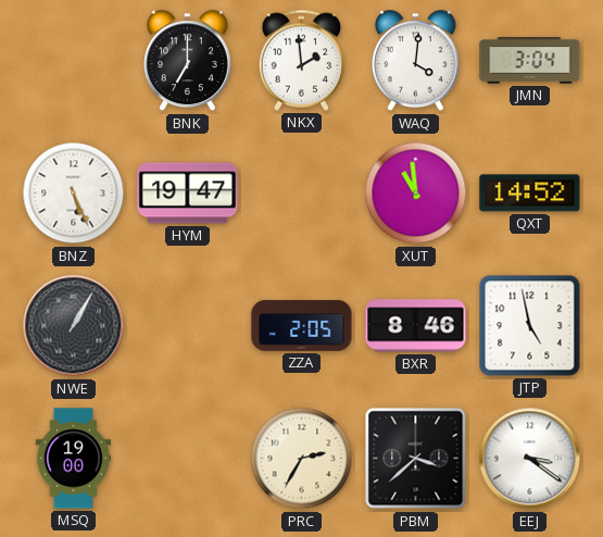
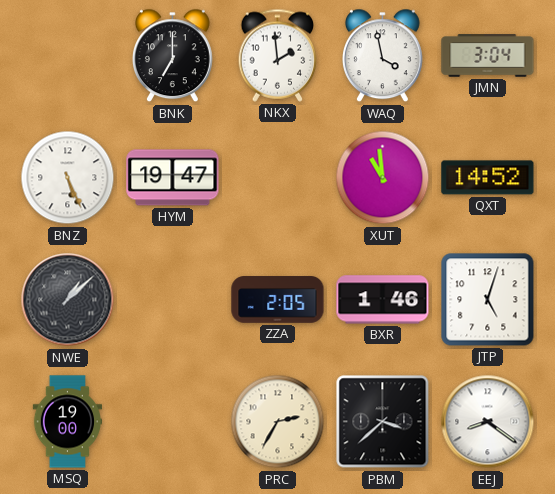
WAQ: 4:01 -> 3:58 (382, 56)
NWE: 1:05 -> 1:08 (68, 300)
BXR: 8:46 -> 1:46 (383, 300)
JTP: 4:58 -> 5:03 (488, 300)
EEJ: 3:21 -> 8:21 (488, 422)
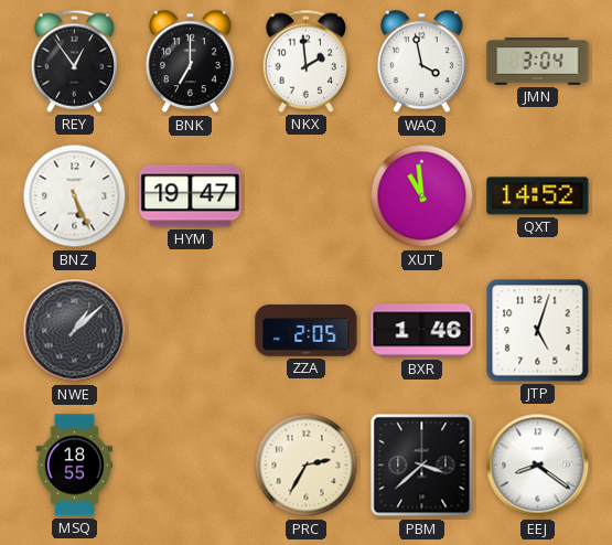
REY: none -> 12:54 (75, 61)
MSQ: 19:00 -> 18:55 (75, 466)
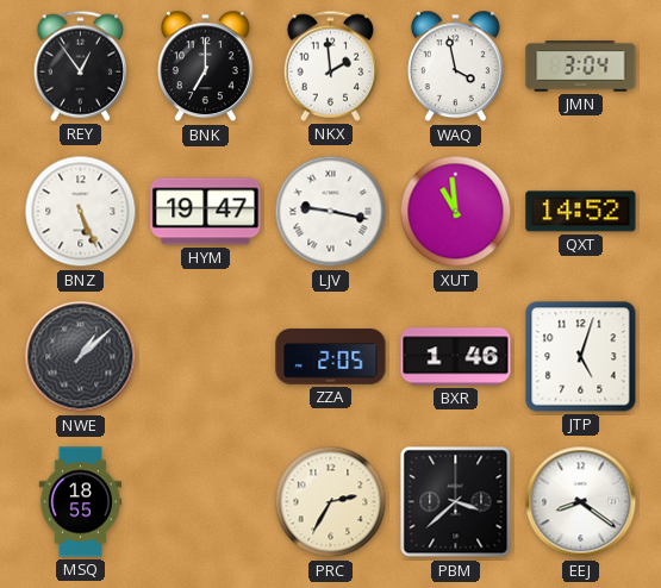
LJV: none -> 9:17 (331, 212)
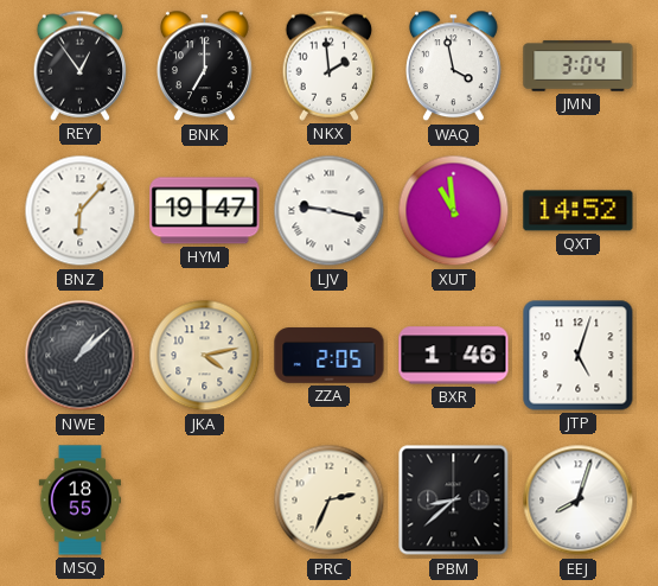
BNZ: 5:26 -> 6:07 (81, 211)
JKA: none -> 4:13 (205, 356)
PRC: 2:35 -> 2:34 (330, 501)
PBM: 3:38 -> 8:38 (454, 501)
EEJ: 8:21 -> 8:03 (579, 501)
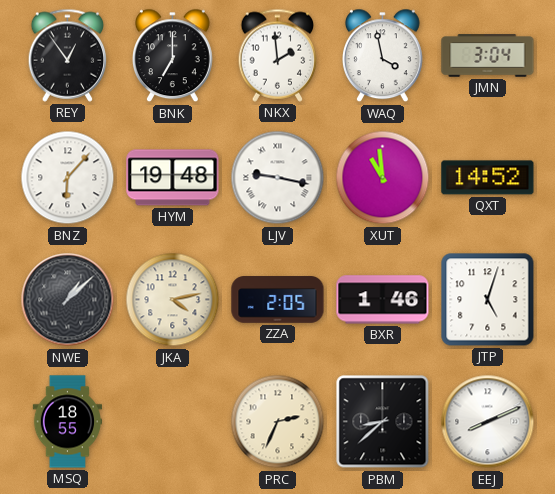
HYM: 19:47 -> 19:48 (173, 178)
EEJ: 8:03 -> 8:11 (488, 422)
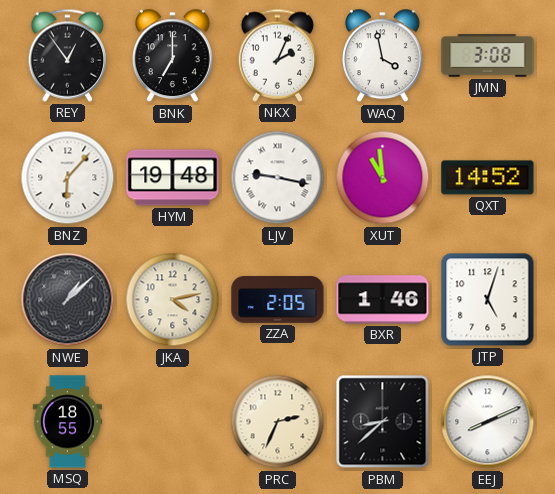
NKX: 1:59 -> 2:04 (278, 55)
JMN: 3:04 -> 3:08 (488, 56)
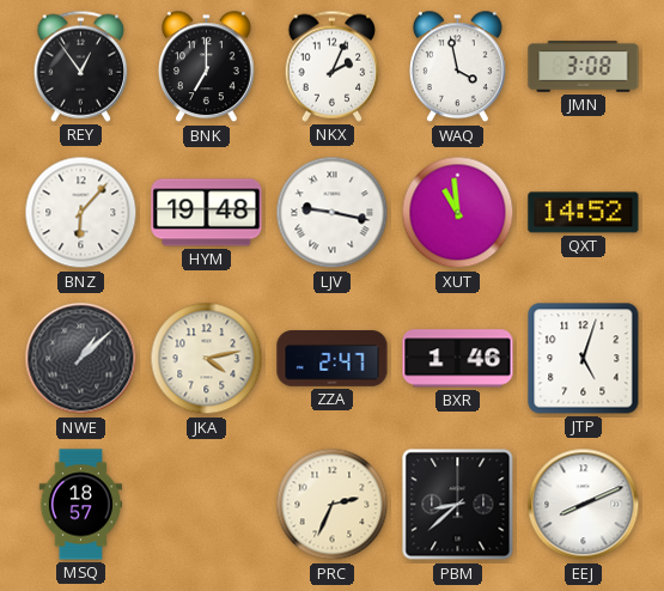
ZZA: 2:05 -> 2:47 (333, 359)
MSQ: 18:55 -> 18:57 (81, 505)
